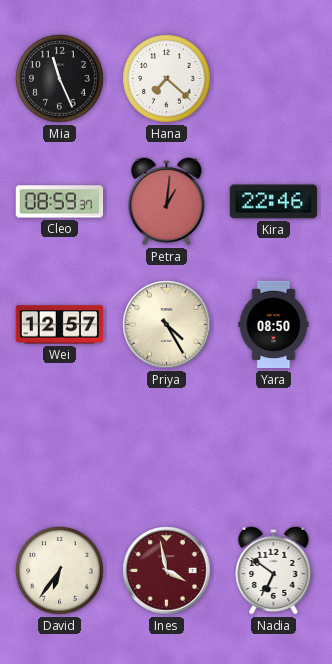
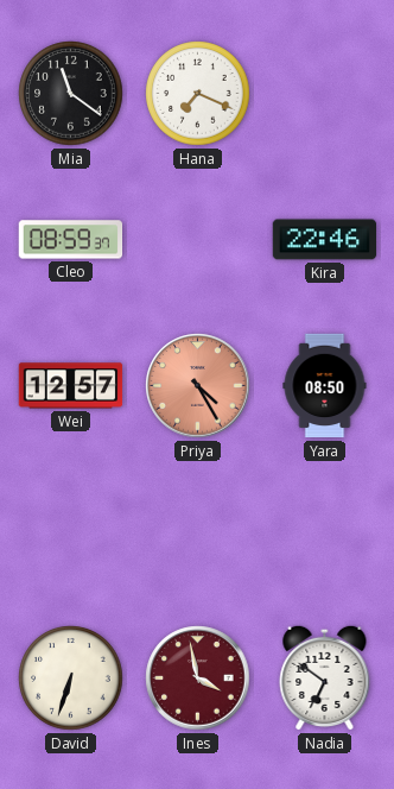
Mia: 11:26 -> 11:21 (71, 94)
Hana: 7:22 -> 7:19 (198, 94)
Petra: 1:01 -> none (167, 201)
Priya dial: cream -> salmon (198, 386)
David: 6:36 -> 6:33 (71, 678)
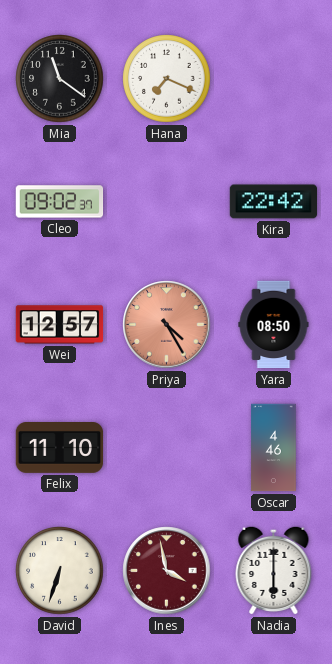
Cleo: 08:59 -> 09:02 (60, 202)
Kira: 22:46 -> 22:42 (274, 202)
Felix: none -> 11:10 (60, 448)
Oscar: none -> 4:46 (274, 448)
Nadia: 6:51 -> 6:00 (274, 570)
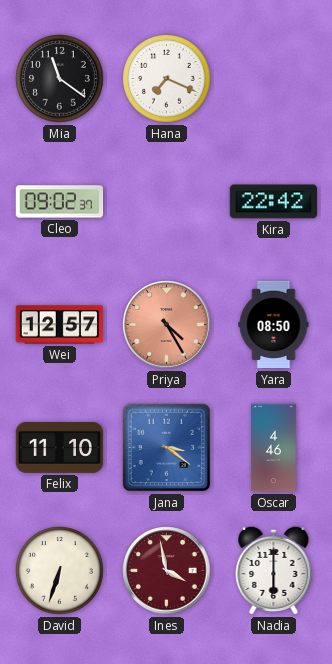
Jana: none -> 3:21 (167, 448)
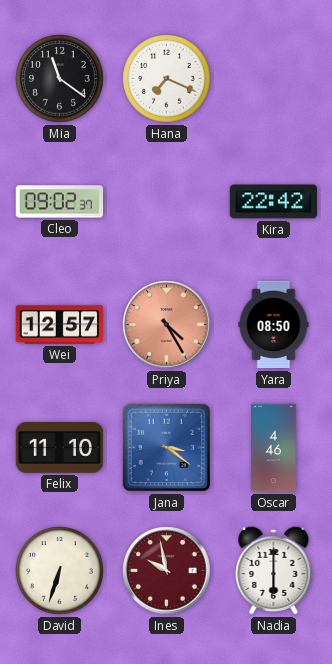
Ines: 3:58 -> 9:58 (167, 571)
